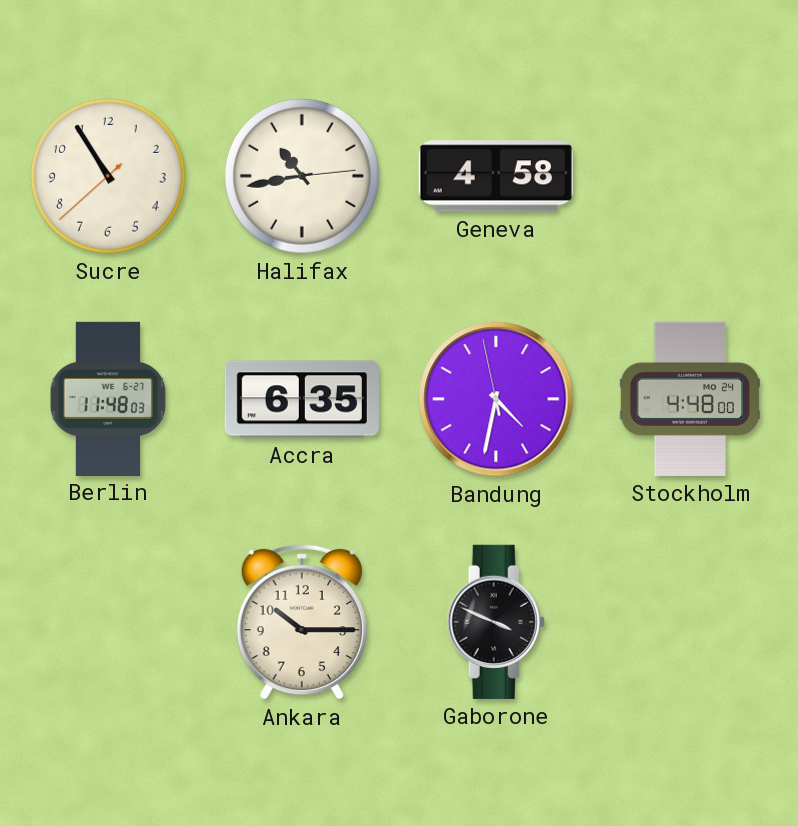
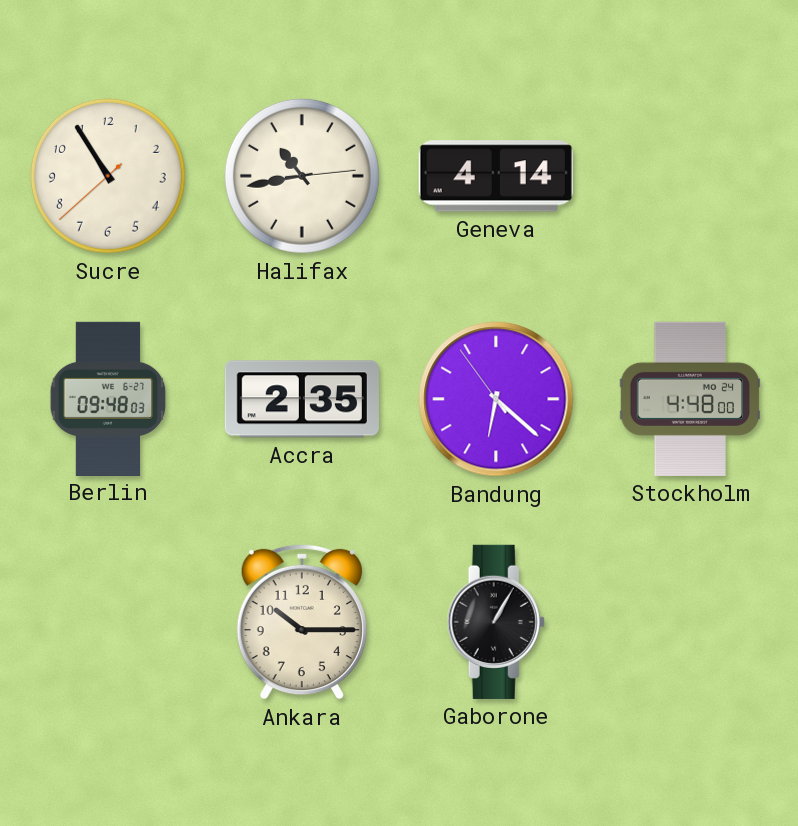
Geneva: 4:58 -> 4:14 (496, 176)
Berlin: 11:48 -> 09:48 (108, 398)
Accra: 6:35 -> 2:35 (302, 399)
Bandung: 4:31 -> 6:21 (496, 399)
Gaborone: 3:49 -> 1:05 (496, 622)
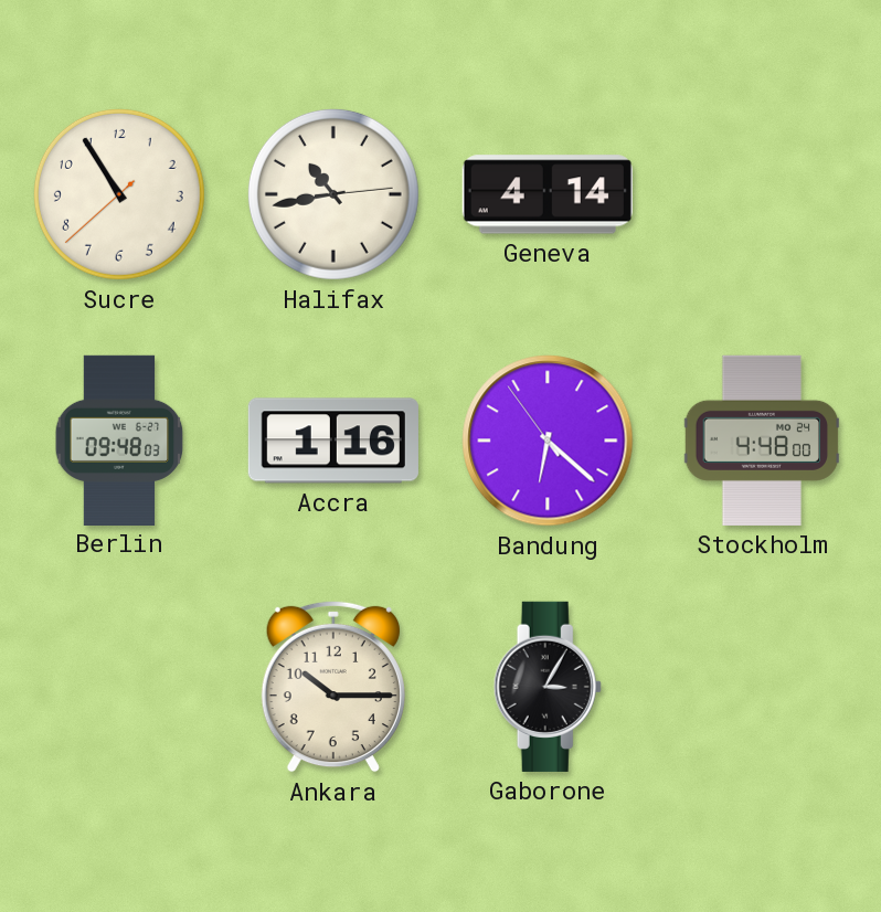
Accra: 2:35 -> 1:16 (333, 441)
Gaborone: 1:05 -> 3:05 (548, 687)
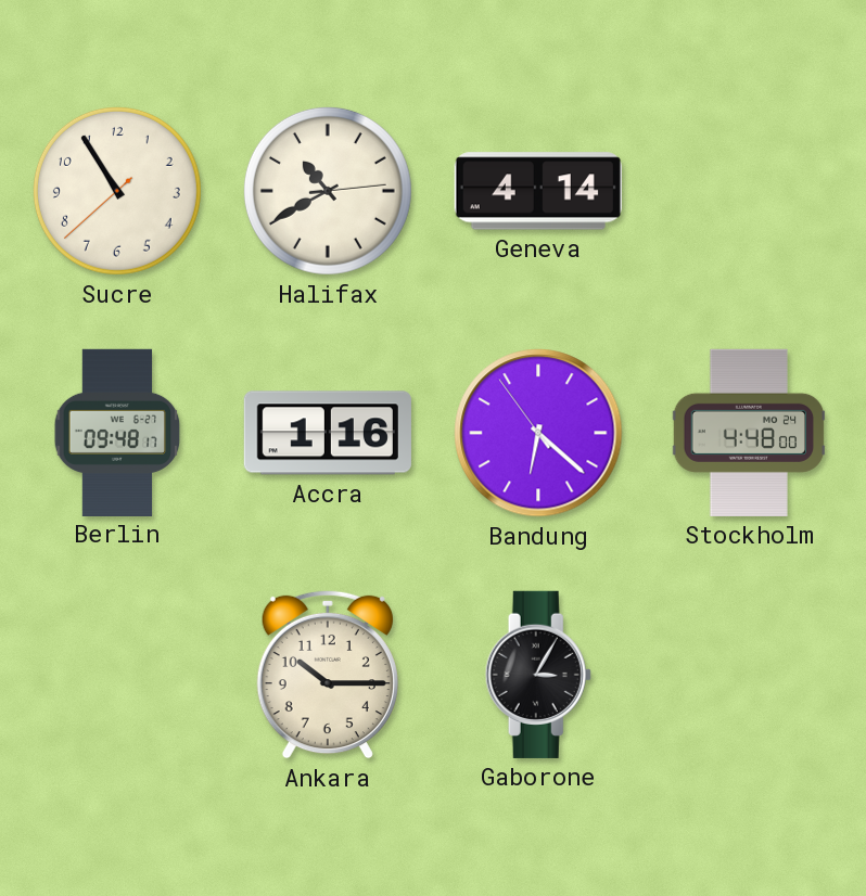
Halifax: 10:43 -> 10:40 (328, 191)
Berlin: 09:48:03 -> 09:48:17 (117, 432)
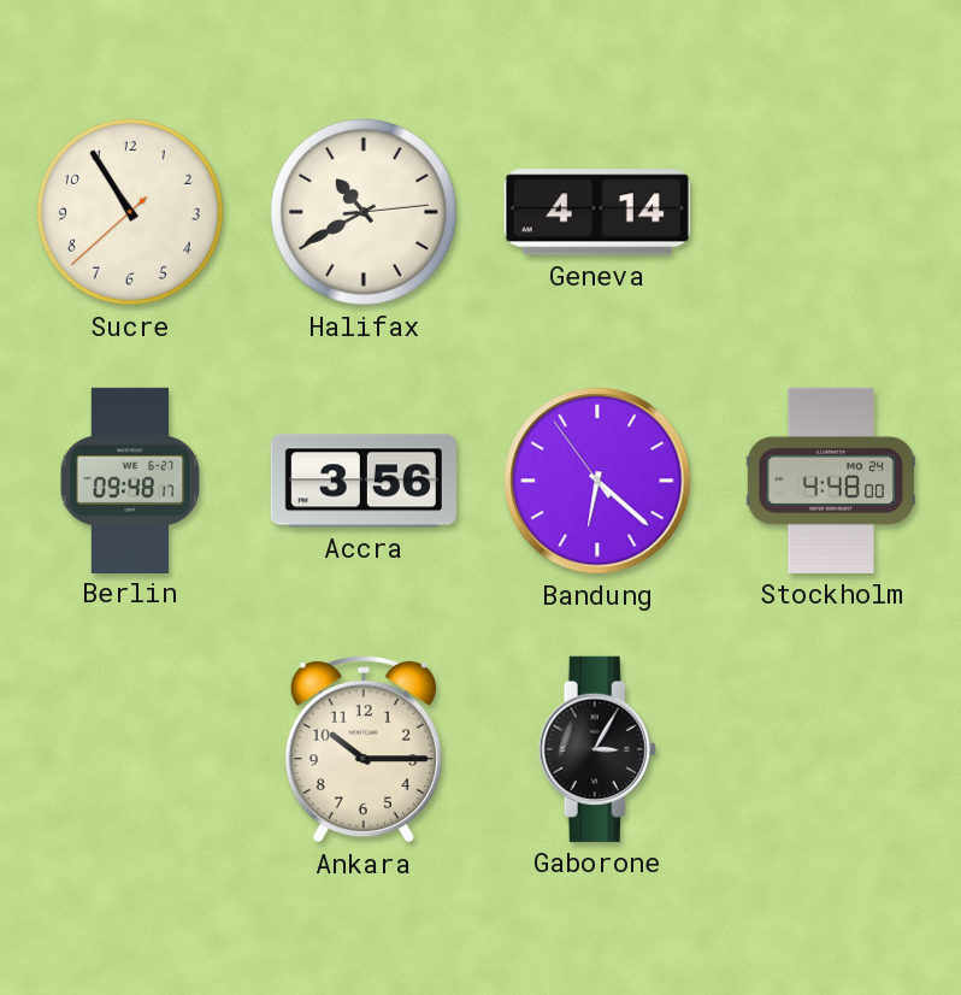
Accra: 1:16 -> 3:56 (364, 481)
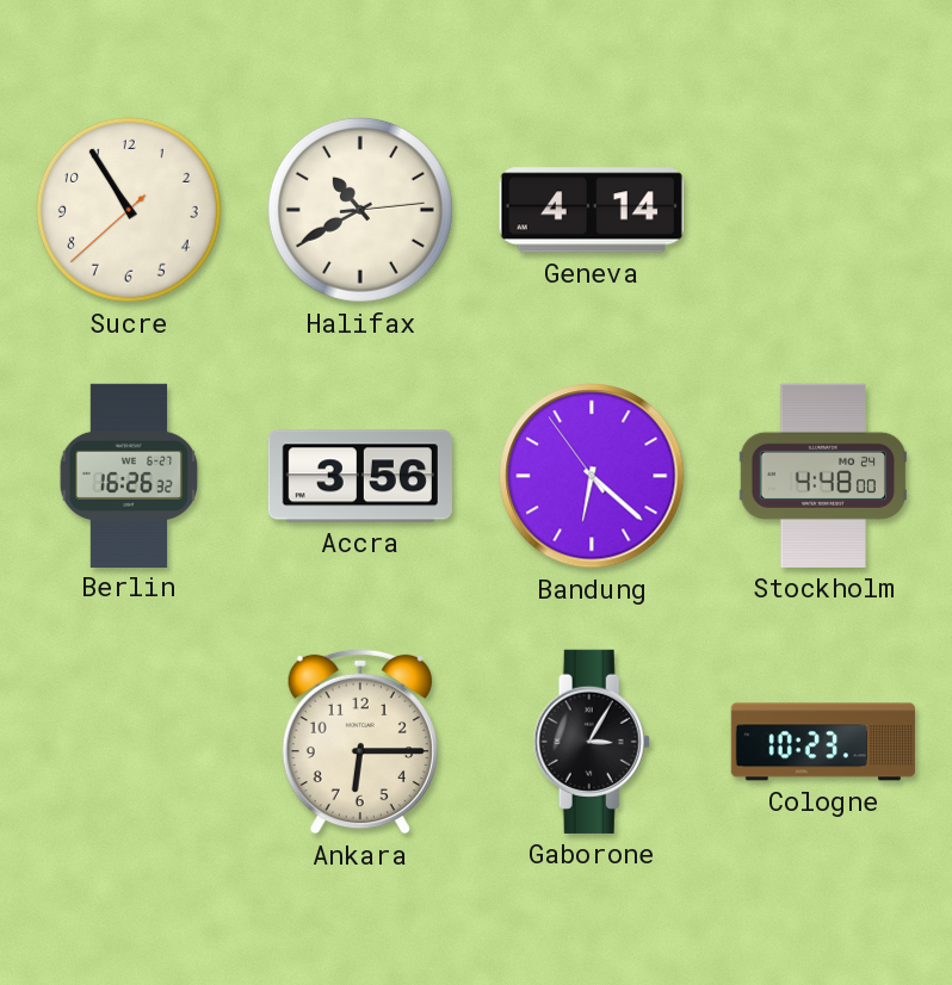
Berlin: 09:48 -> 16:26 (129, 475)
Ankara: 10:15 -> 6:15 (360, 742)
Cologne: none -> 10:23 (823, 742)
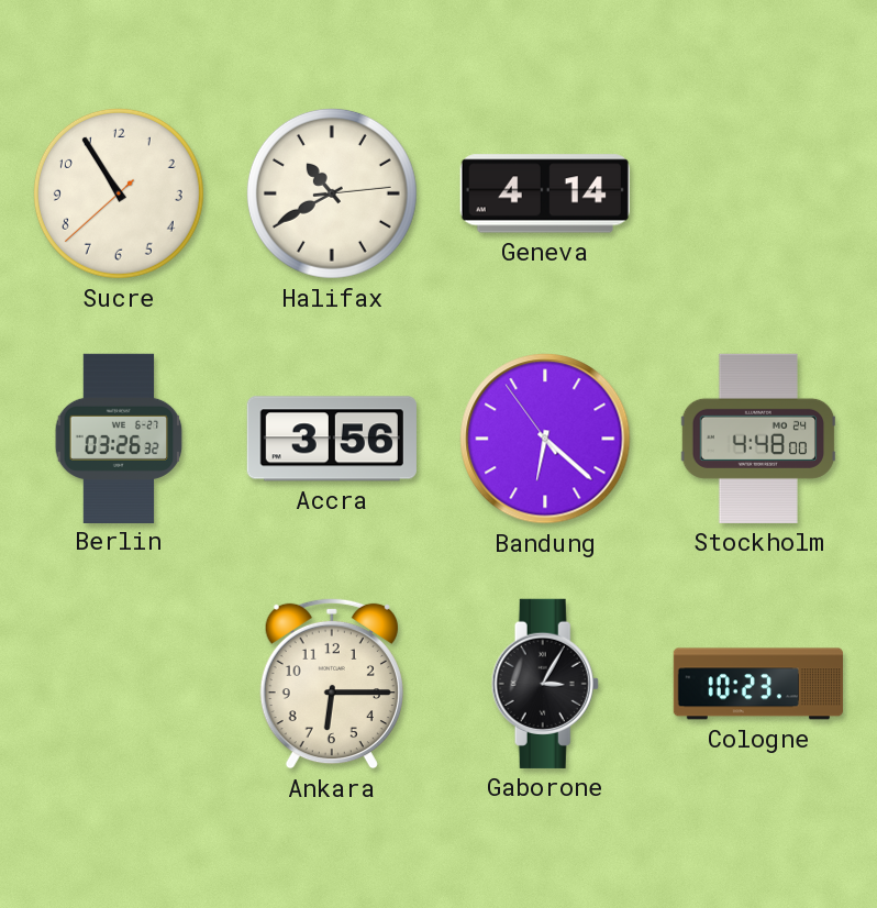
Berlin: 16:26 -> 03:26 (119, 438)
